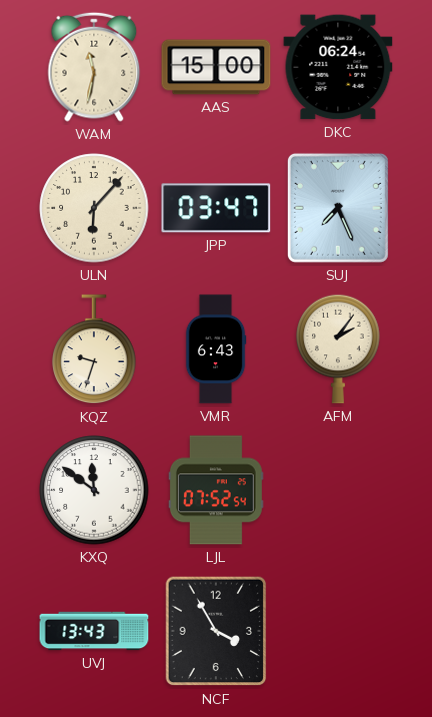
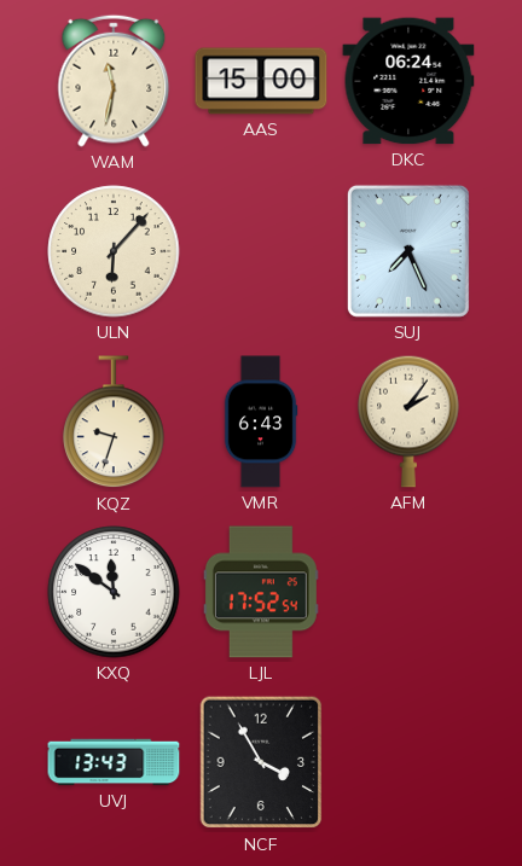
JPP: 03:47 -> none (216, 208)
LJL: 07:52 -> 17:52 (261, 592)
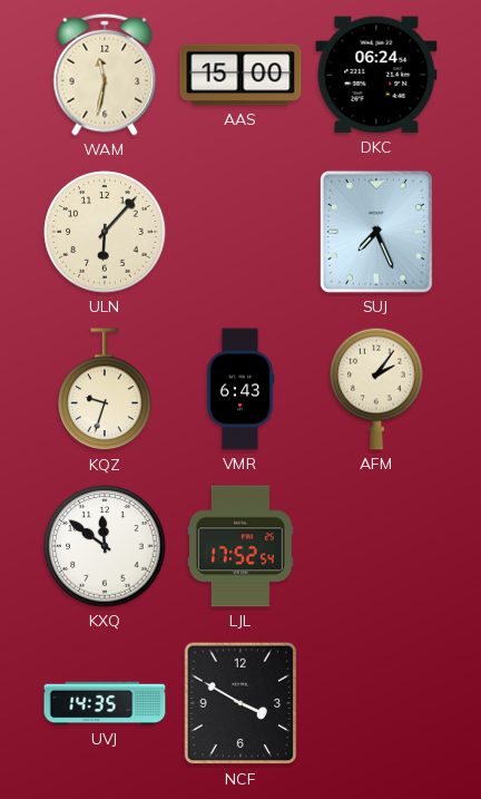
UVJ: 13:43 -> 14:35 (105, 703)
NCF: 3:55 -> 3:50 (240, 703)
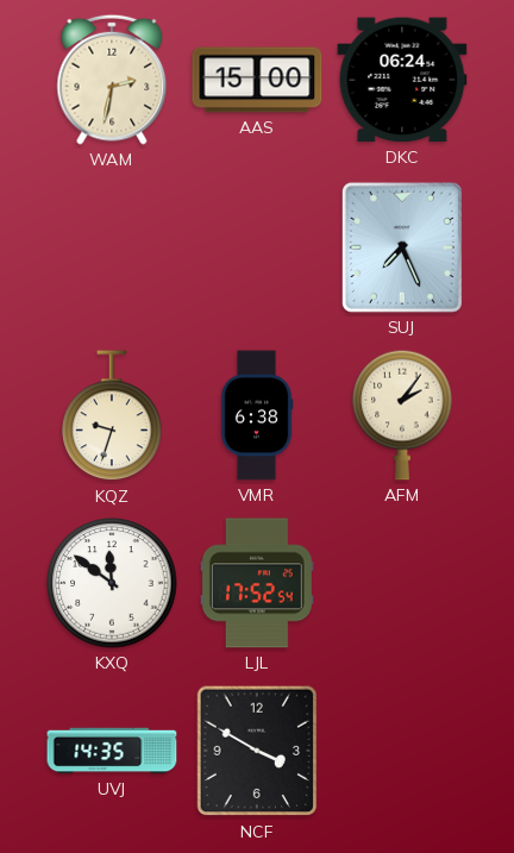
WAM: 11:32 -> 2:32 (112, 80)
ULN: 6:07 -> none (105, 232)
VMR: 6:43 -> 6:38 (257, 415)
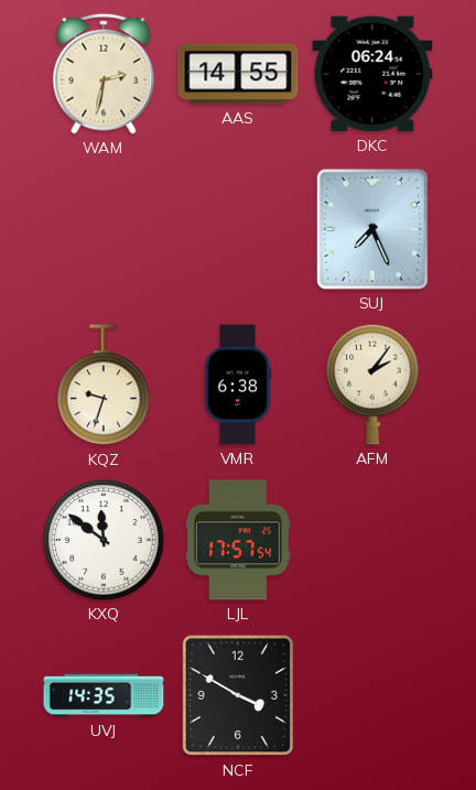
AAS: 15:00 -> 14:55 (238, 74)
LJL: 17:52 -> 17:57 (238, 540)
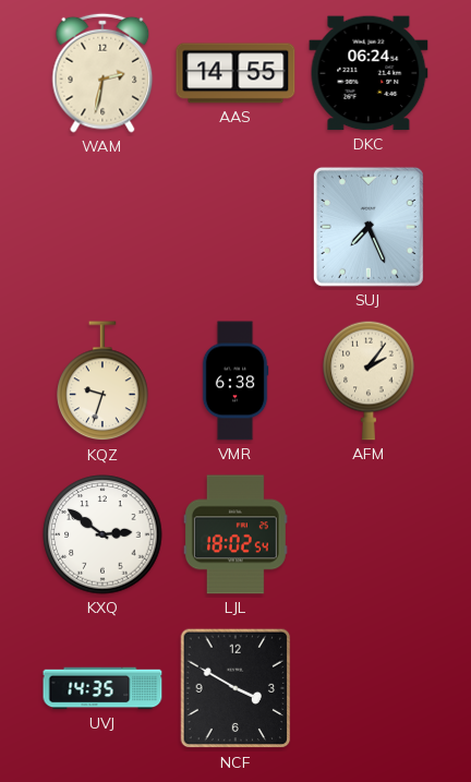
KXQ: 11:51 -> 2:51 (102, 534)
LJL: 17:57 -> 18:02 (235, 534)
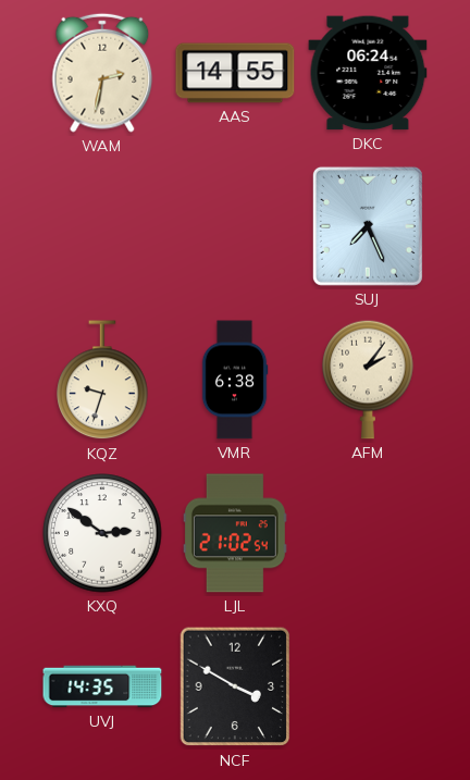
LJL: 18:02 -> 21:02 (235, 533)
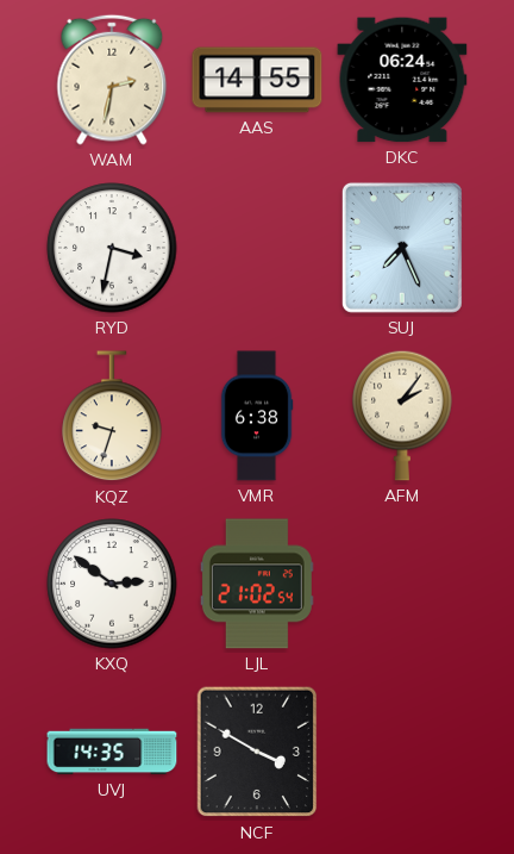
RYD: none -> 3:32 (112, 248)
